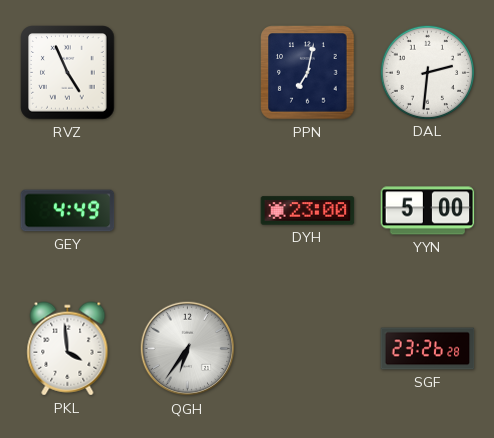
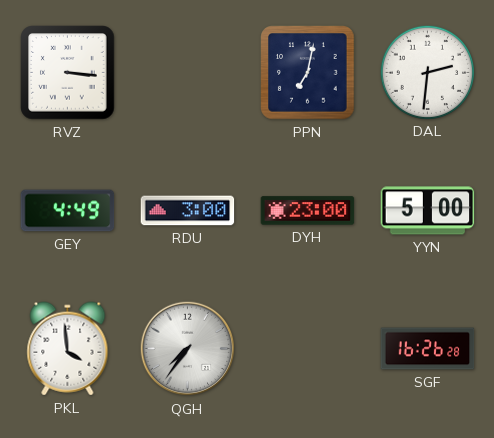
RVZ: 4:56 -> 3:16 (68, 73)
RDU: none -> 3:00 (188, 211)
QGH: 6:36 -> 7:36 (188, 349)
SGF: 23:26 -> 16:26 (428, 349)
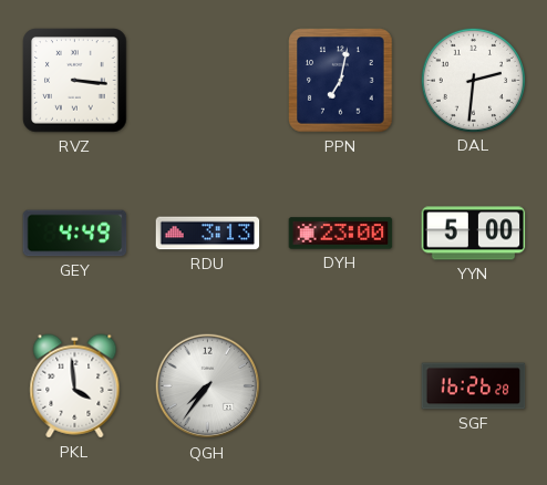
RDU: 3:00 -> 3:13 (208, 234)
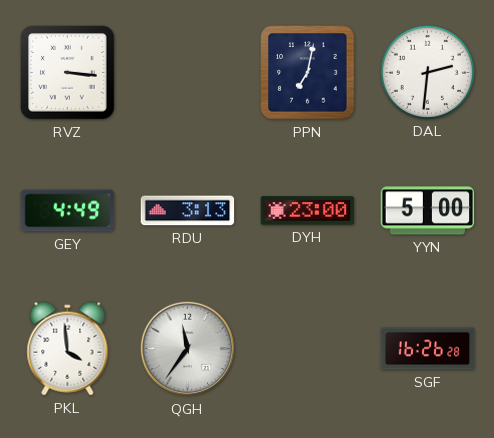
QGH: 7:36 -> 11:36 (188, 349)
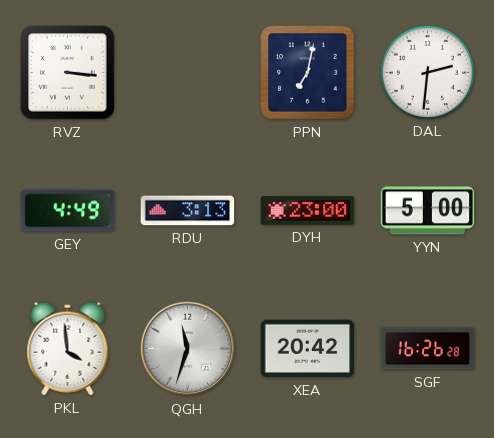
QGH: 11:36 -> 11:33 (188, 349)
XEA: none -> 20:42 (308, 349)
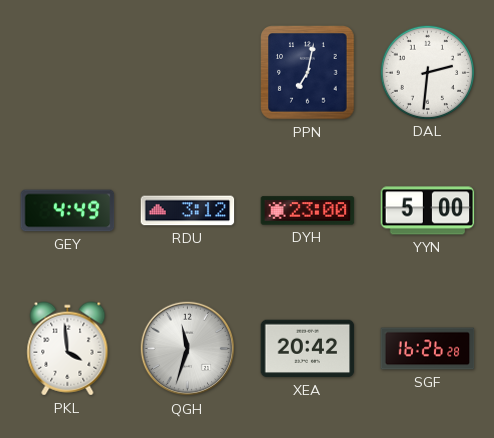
RVZ: 3:16 -> none (68, 73)
RDU: 3:13 -> 3:12 (188, 211)
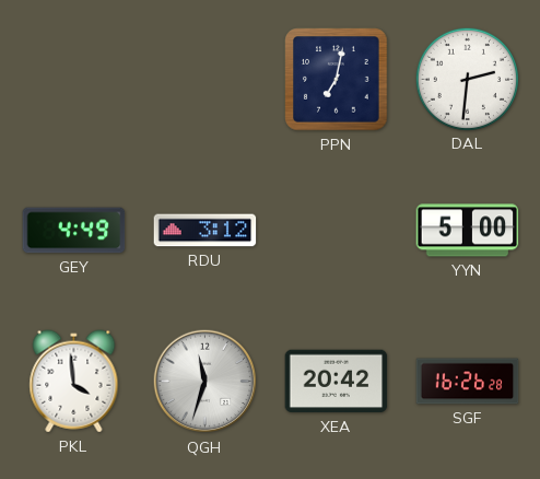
DYH: 23:00 -> none (308, 211)
